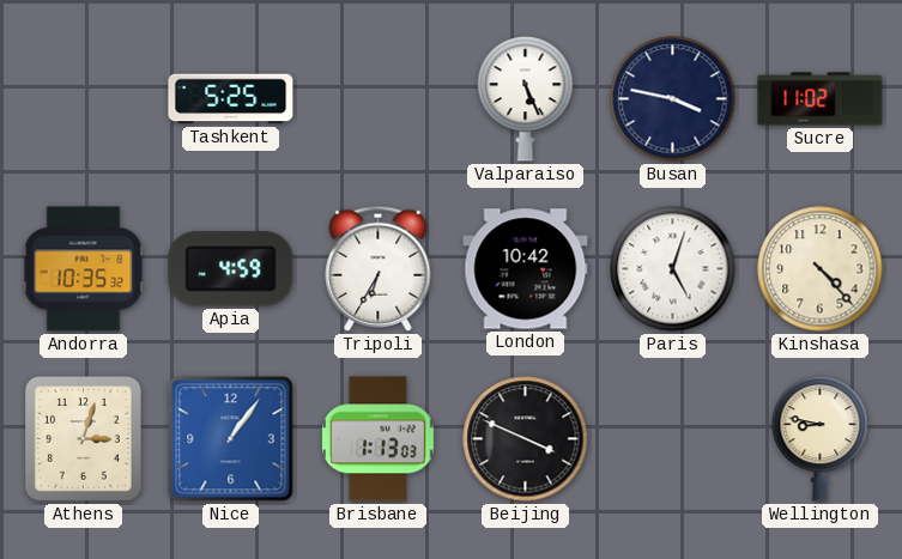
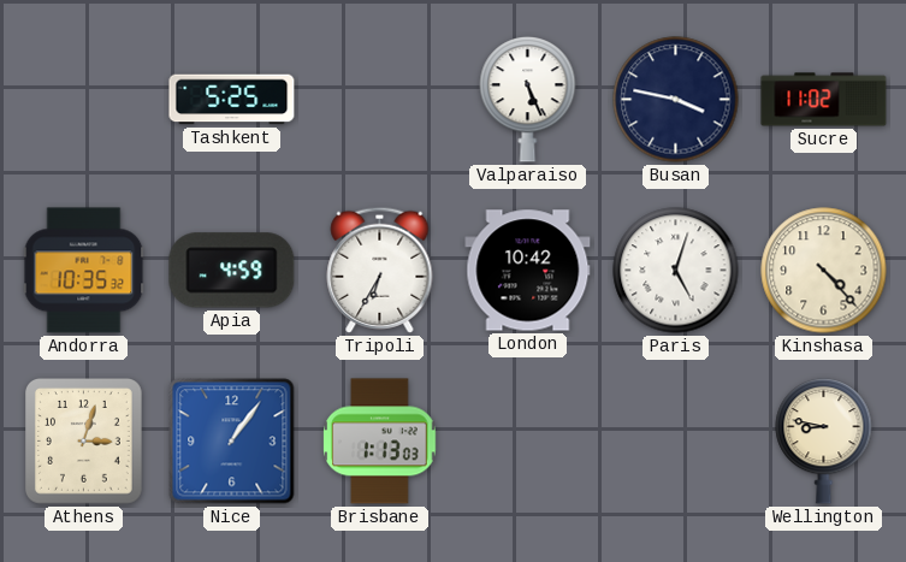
Beijing: 3:49 -> none (526, 439)
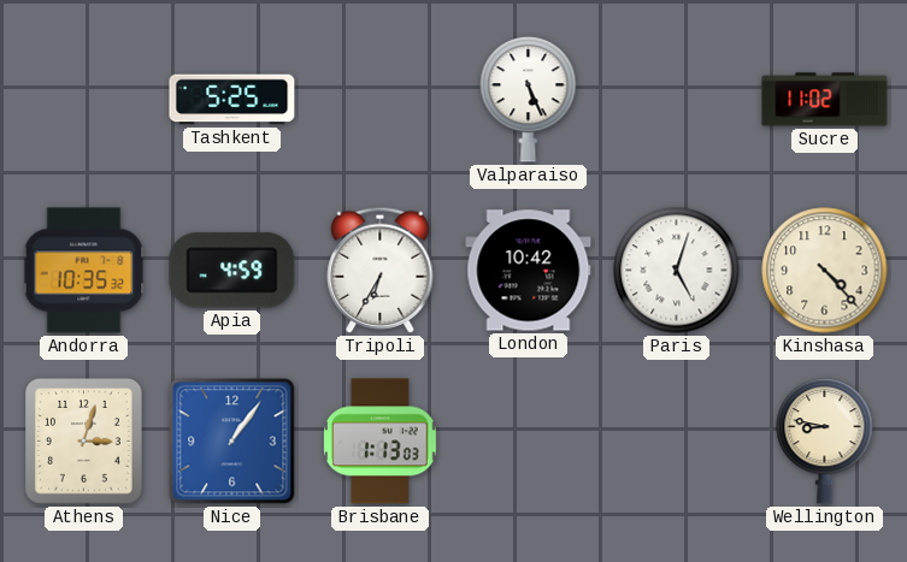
Busan: 3:47 -> none (676, 100)
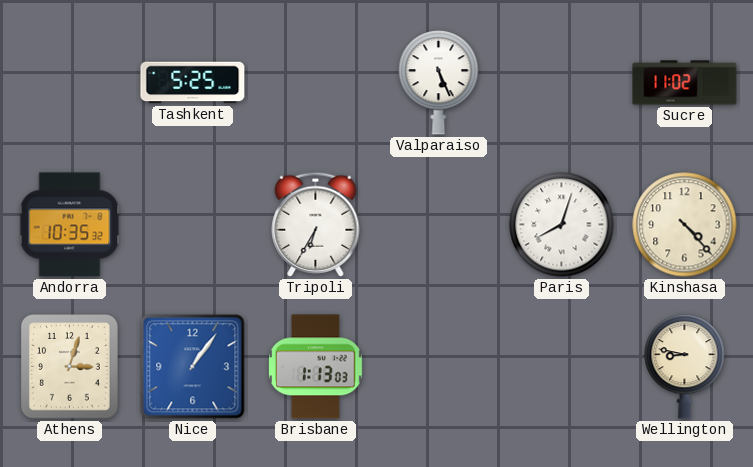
Apia: 4:59 -> none (232, 271)
London: 10:42 -> none (529, 271)
Paris: 5:03 -> 8:03 (562, 225)
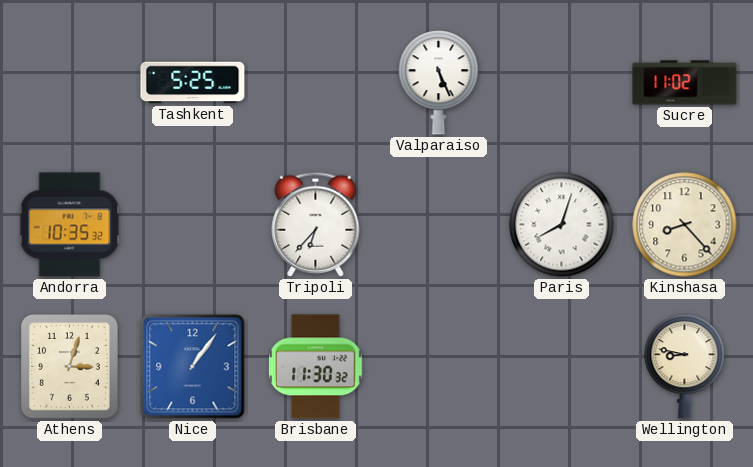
Tripoli: 6:35 -> 6:37 (316, 224)
Kinshasa: 4:23 -> 8:23 (685, 225)
Brisbane: 1:13 -> 11:30 (316, 367)
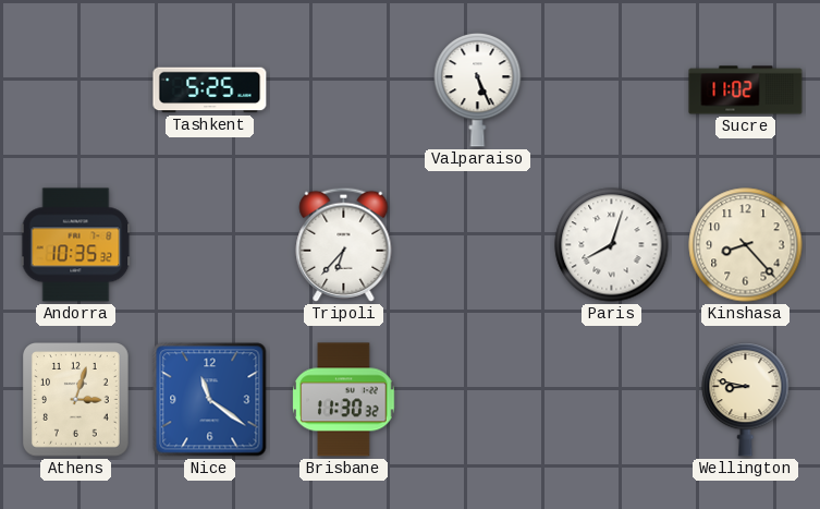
Nice: 1:06 -> 11:21 (210, 400)
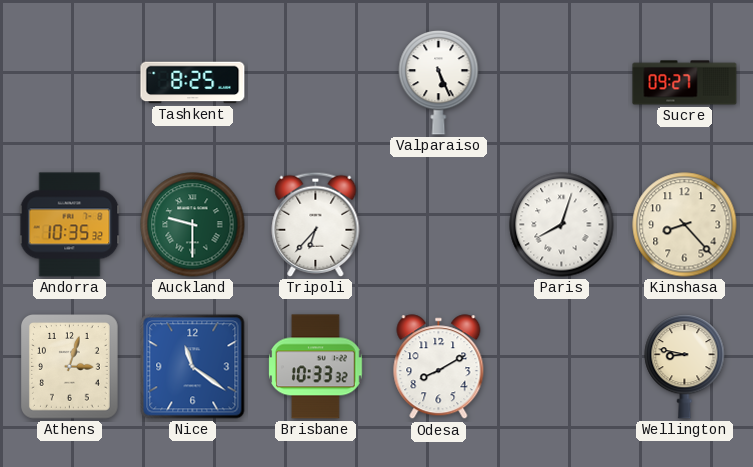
Tashkent: 5:25 -> 8:25 (193, 83)
Sucre: 11:02 -> 09:27 (685, 83)
Auckland: none -> 9:30 (193, 225)
Brisbane: 11:30 -> 10:33 (316, 367)
Odesa: none -> 8:10 (439, 367)
